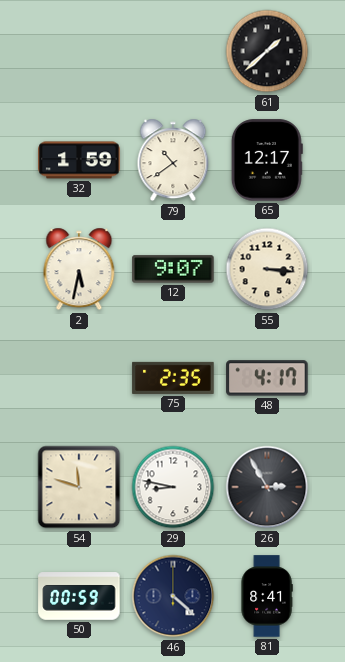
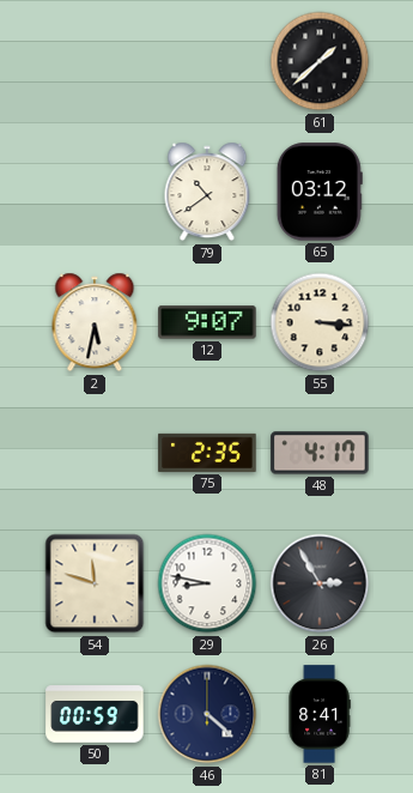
32: 1:59 -> none (79, 160)
65: 12:17 -> 03:12 (320, 192)
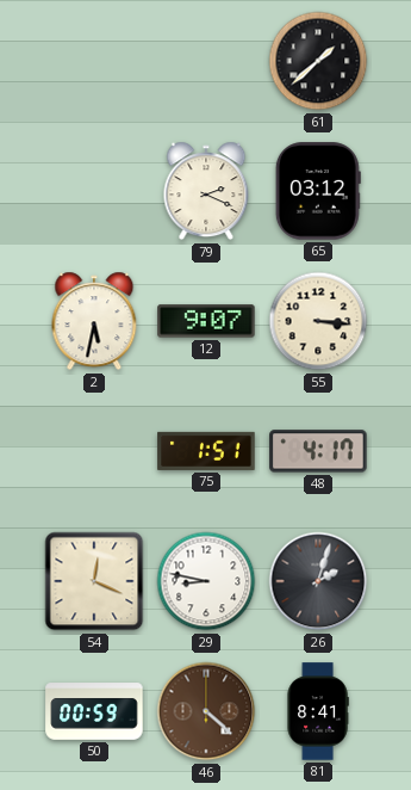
79: 10:39 -> 2:19 (206, 191)
75: 2:35 -> 1:51 (206, 451)
54: 11:48 -> 12:19 (94, 581)
26: 2:55 -> 2:03 (318, 581)
46 dial: navy -> brown (206, 711)
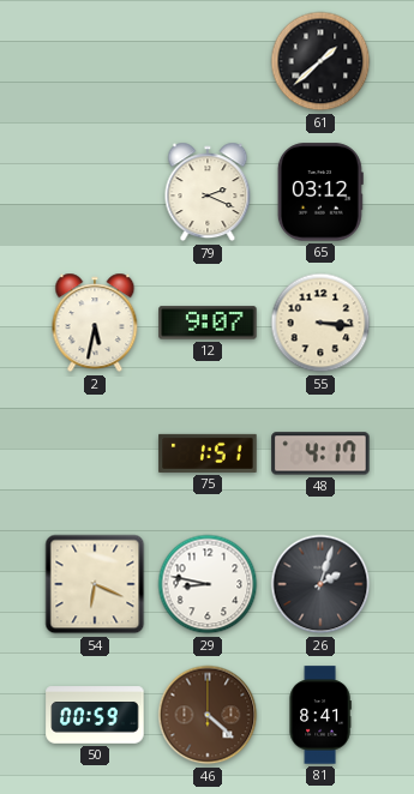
54: 12:19 -> 6:19 (95, 584)
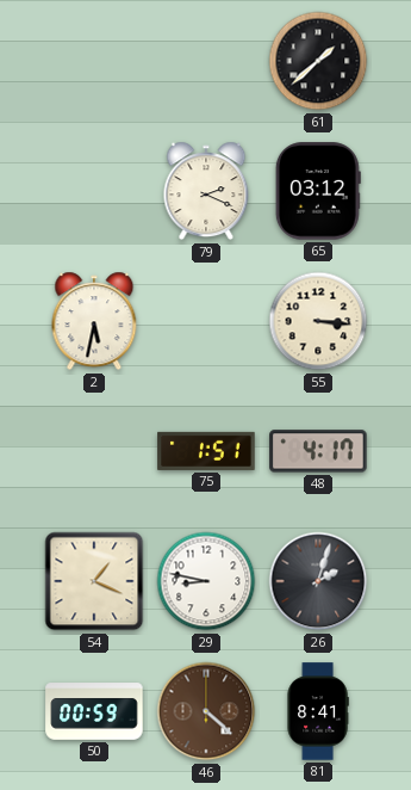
12: 9:07 -> none (208, 323)
54: 6:19 -> 1:19 (94, 581)
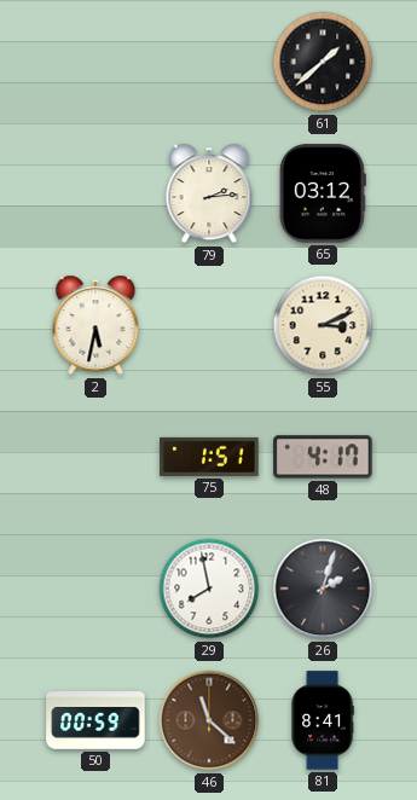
79: 2:19 -> 2:14 (209, 193)
55: 3:16 -> 3:11 (323, 325)
54: 1:19 -> none (94, 581)
29: 8:47 -> 7:58 (209, 589)
46: 4:22 -> 11:22 (209, 720)
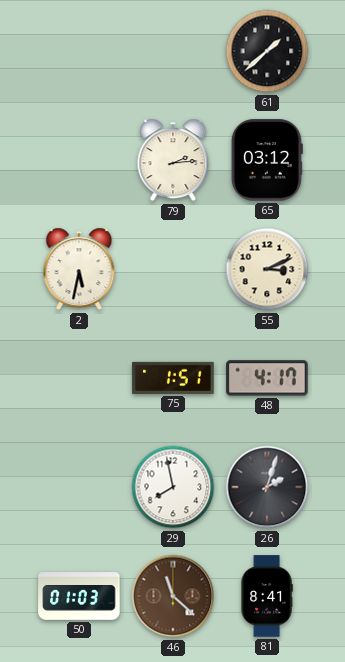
50: 00:59 -> 01:03 (79, 596)
